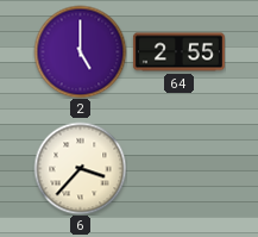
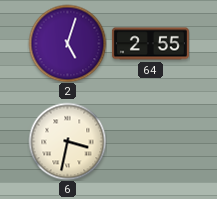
2: 5:00 -> 5:03 (67, 43)
6: 3:37 -> 3:32 (67, 141)
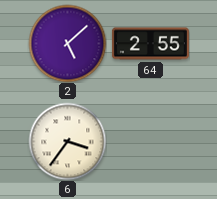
2: 5:03 -> 5:08 (67, 43)
6: 3:32 -> 3:36 (67, 141)
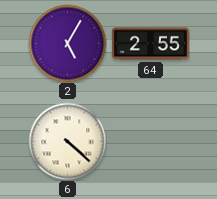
2: 5:08 -> 5:05 (67, 43)
6: 3:36 -> 4:22 (67, 141)
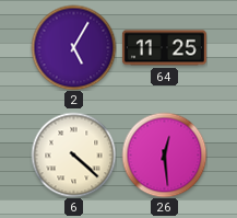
64: 2:55 -> 11:25 (164, 48)
26: none -> 12:29 (164, 154)
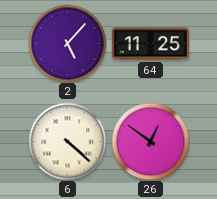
2: 5:05 -> 5:07 (67, 43)
26: 12:29 -> 12:51 (150, 141)
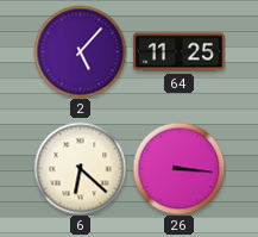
6: 4:22 -> 6:22 (80, 168)
26: 12:51 -> 3:16 (178, 168)
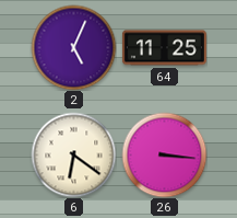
2: 5:07 -> 5:04 (73, 47)
6: 6:22 -> 6:21 (73, 154)
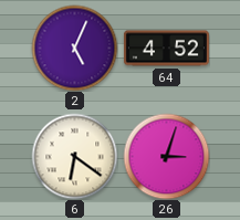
64: 11:25 -> 4:52 (166, 49)
26: 3:16 -> 3:03 (166, 156)
